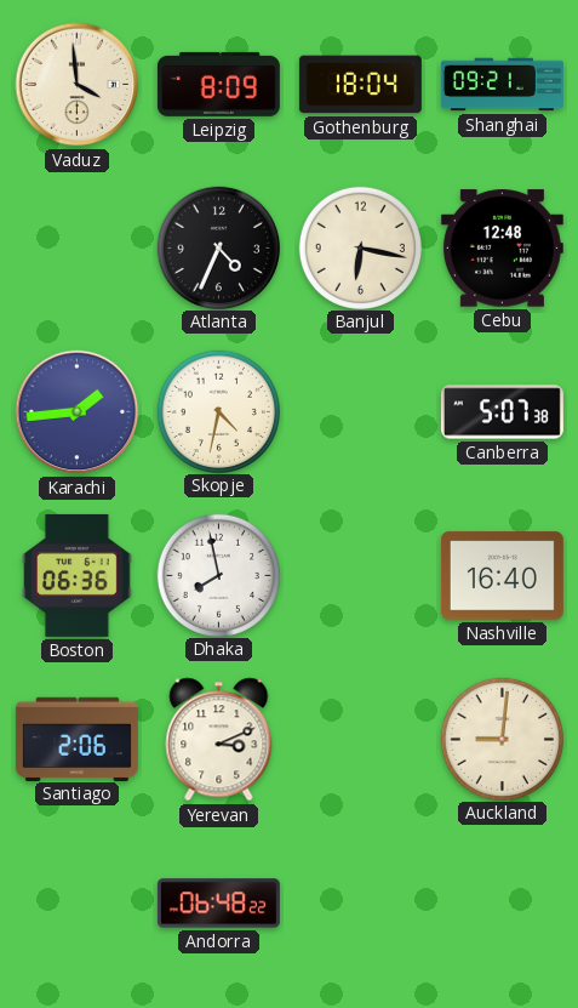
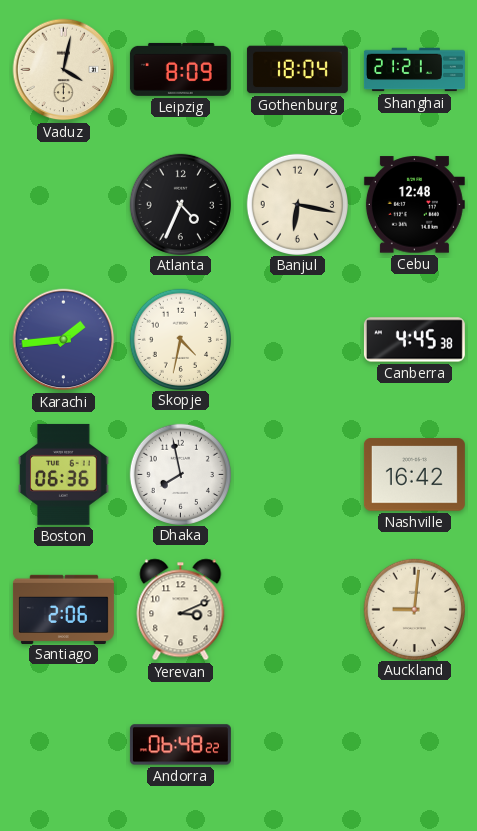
Vaduz: 3:59 -> 4:02 (64, 70)
Shanghai: 09:21 -> 21:21 (414, 70)
Canberra: 5:07 -> 4:45 (414, 340)
Nashville: 16:40 -> 16:42 (414, 475)
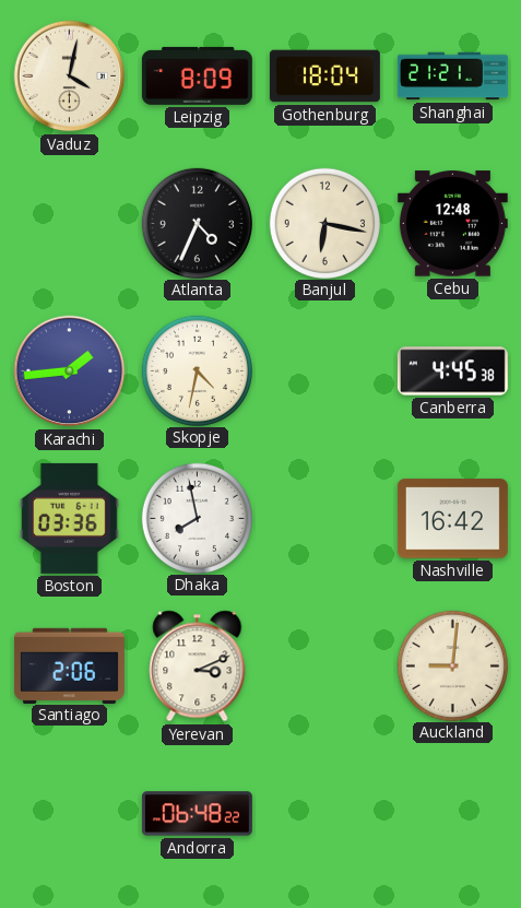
Boston: 06:36 -> 03:36 (70, 518)
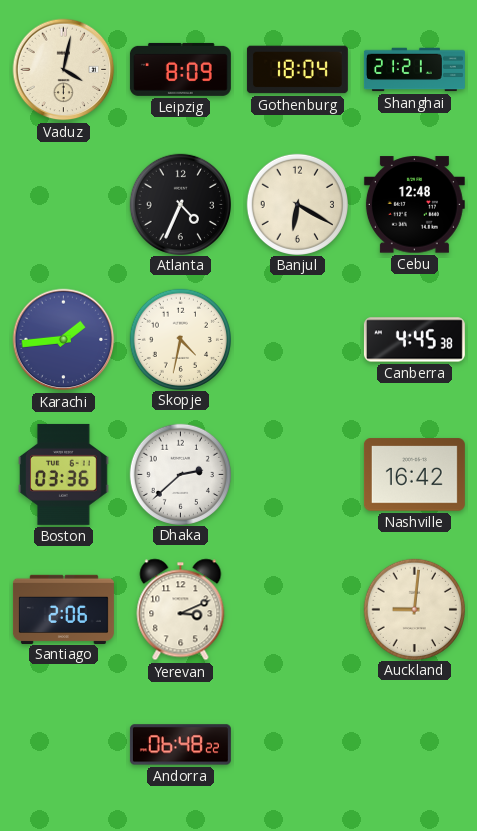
Banjul: 6:17 -> 6:20 (297, 204)
Dhaka: 7:58 -> 2:38 (180, 474)
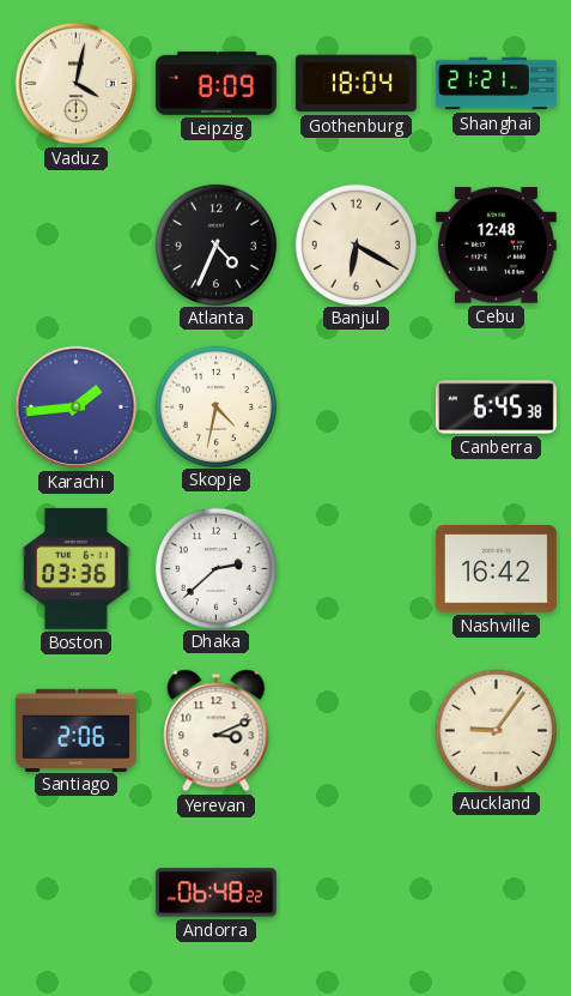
Canberra: 4:45 -> 6:45 (496, 408)
Auckland: 9:01 -> 9:06 (496, 730)
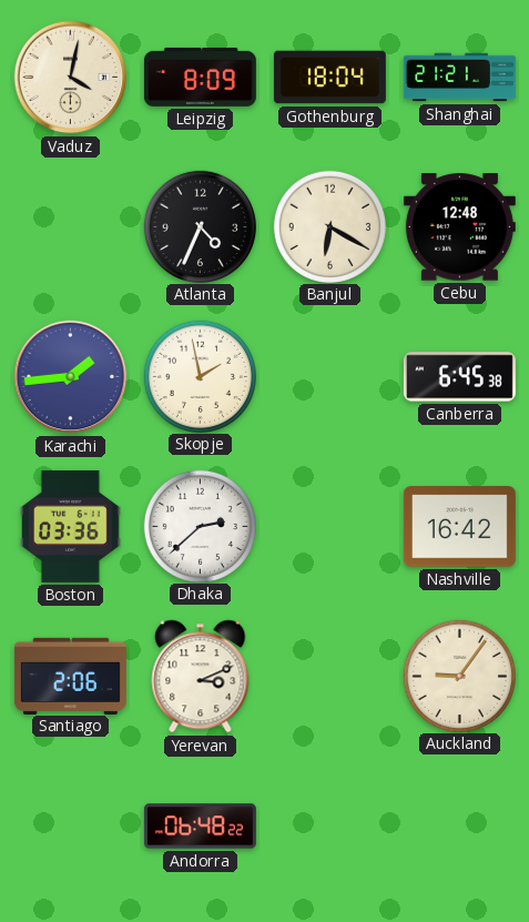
Skopje: 4:32 -> 1:58 (200, 376)
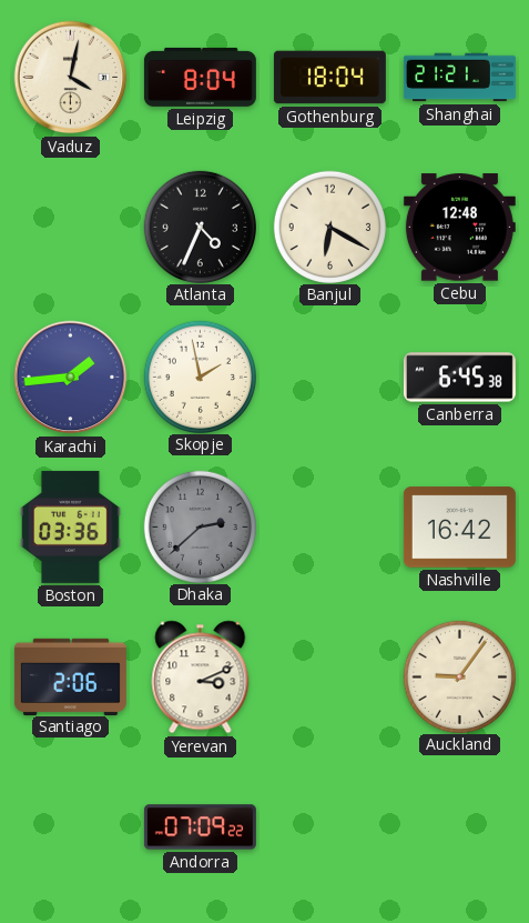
Leipzig: 8:09 -> 8:04 (200, 77)
Dhaka dial: white -> grey (200, 526)
Andorra: 06:48 -> 07:09 (200, 827)
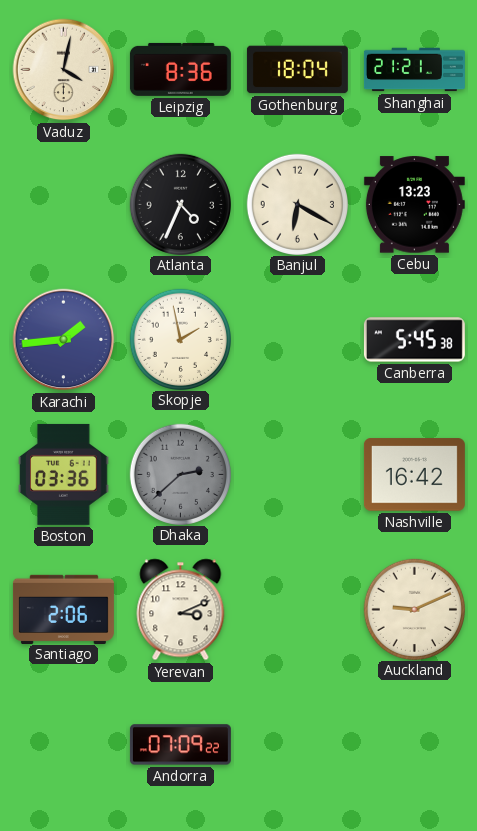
Leipzig: 8:04 -> 8:36 (180, 69)
Cebu: 12:48 -> 13:23 (414, 205)
Canberra: 6:45 -> 5:45 (414, 340)
Auckland: 9:06 -> 9:11 (414, 609)
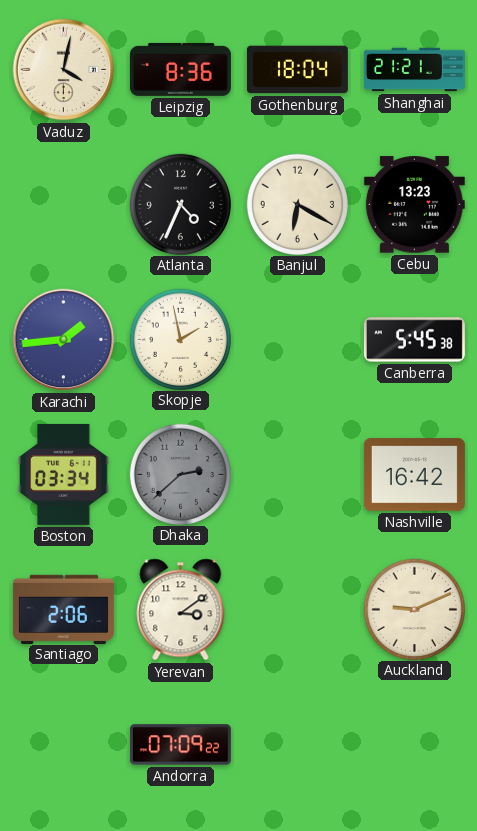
Boston: 03:36 -> 03:34 (64, 474)
Yerevan: 3:11 -> 3:09 (181, 610)
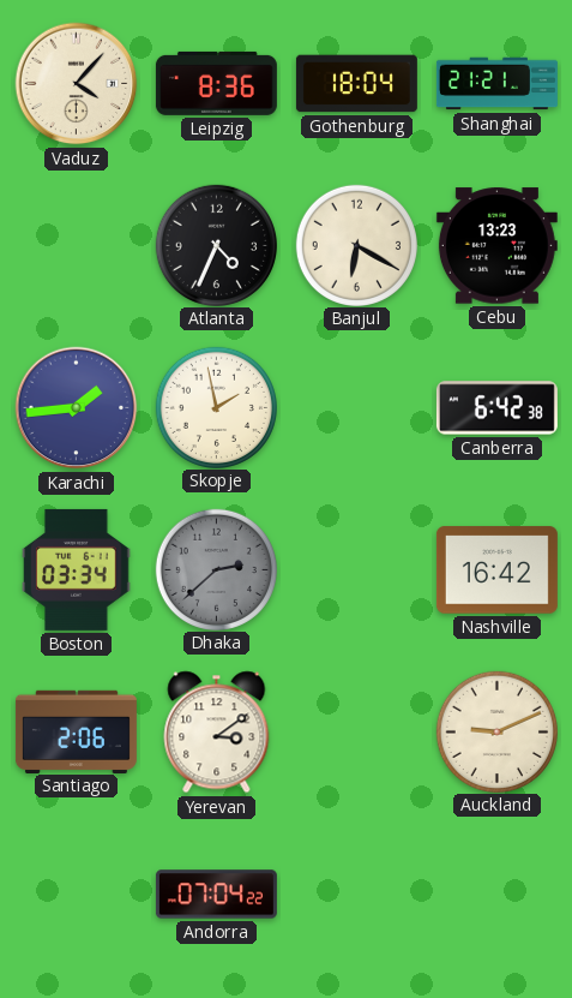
Vaduz: 4:02 -> 4:07 (77, 84)
Canberra: 5:45 -> 6:42 (496, 408)
Andorra: 07:09 -> 07:04 (216, 895)
